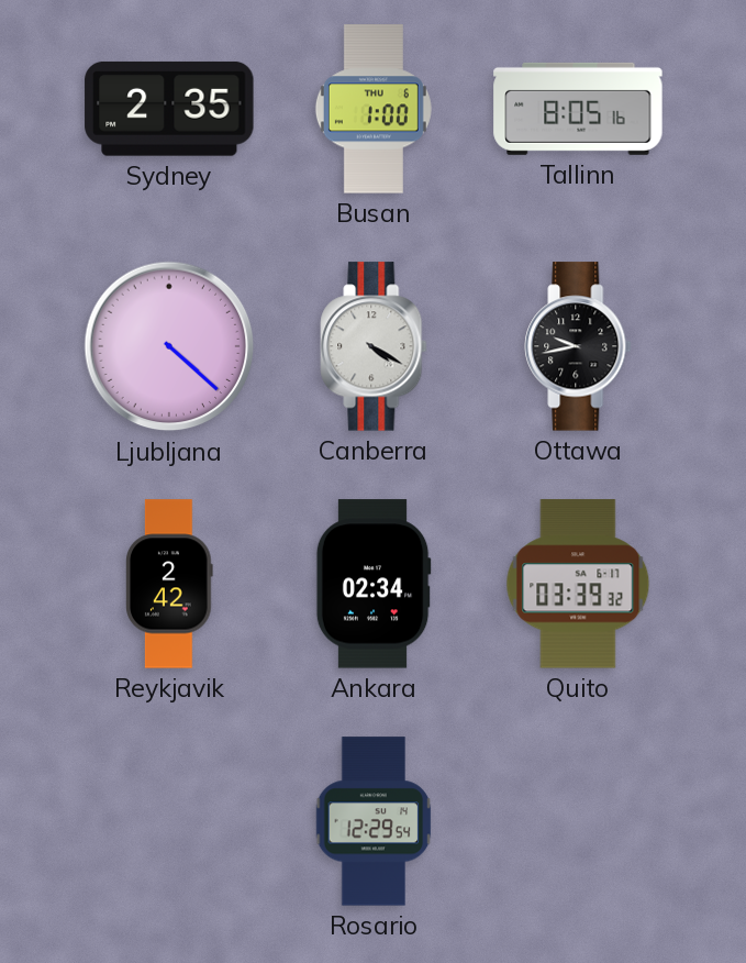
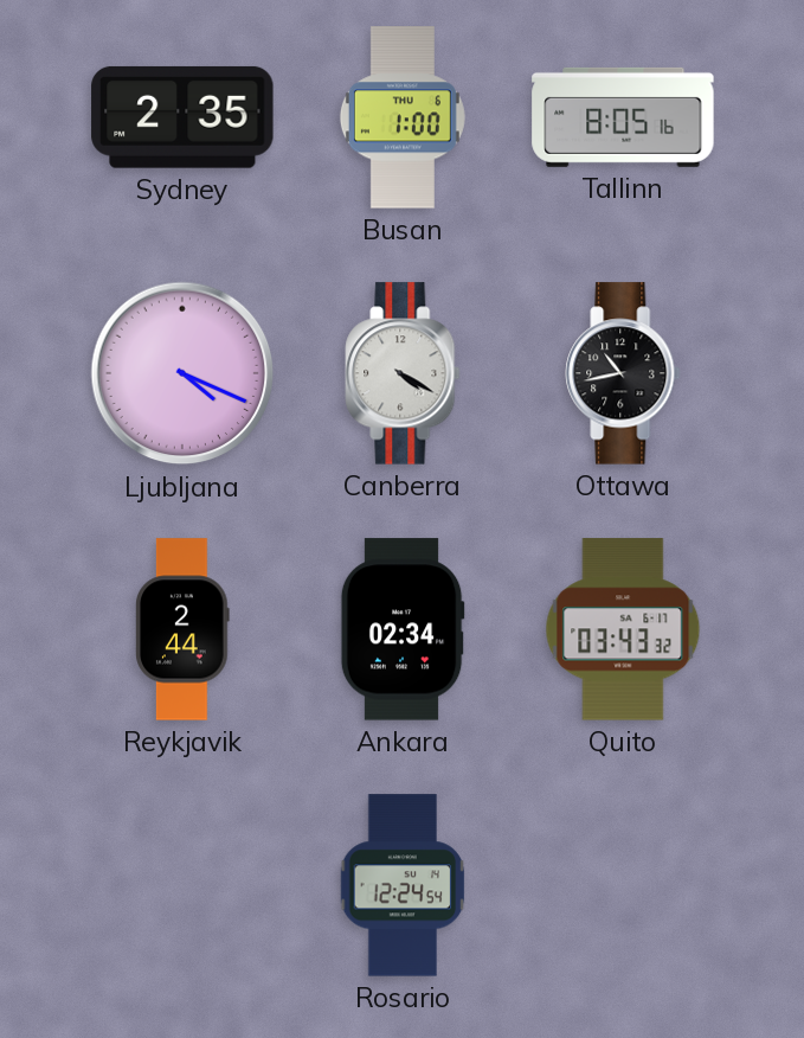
Ljubljana: 4:22 -> 4:19 (182, 373)
Ottawa: 9:43 -> 10:43 (623, 373)
Reykjavik: 2:42 -> 2:44 (182, 629)
Quito: 03:39 -> 03:43 (623, 629)
Rosario: 12:29 -> 12:24 (403, 885)
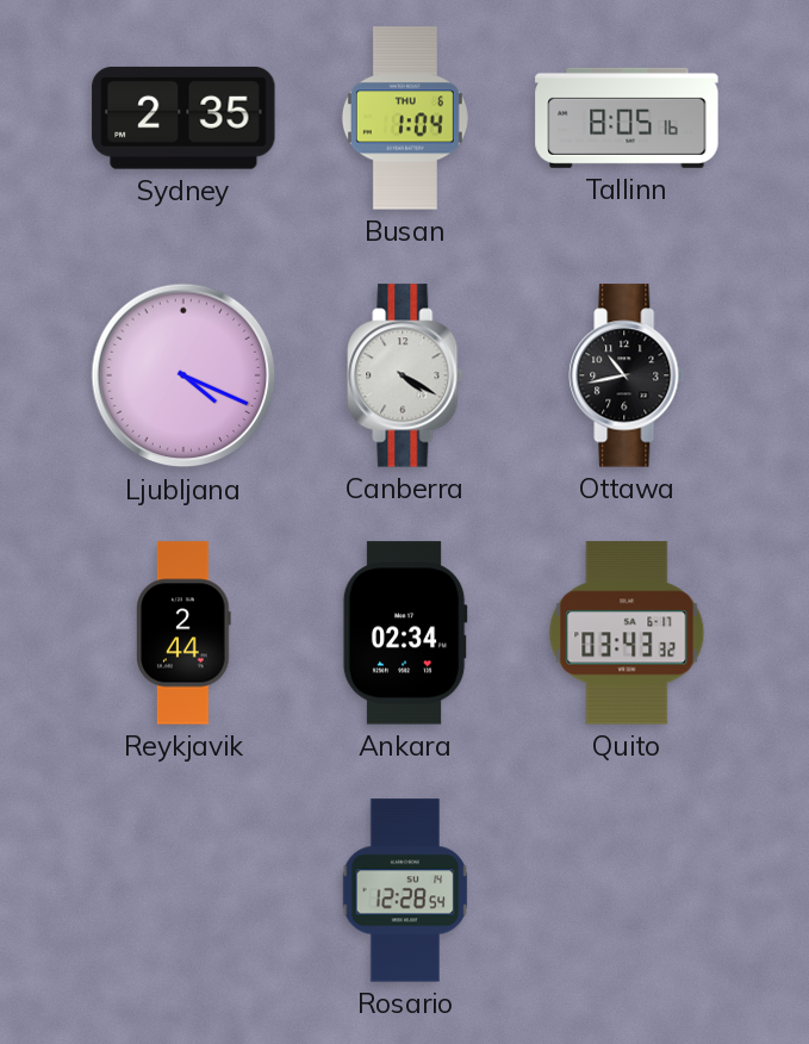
Busan: 1:00 -> 1:04 (405, 118)
Rosario: 12:24 -> 12:28 (405, 890)
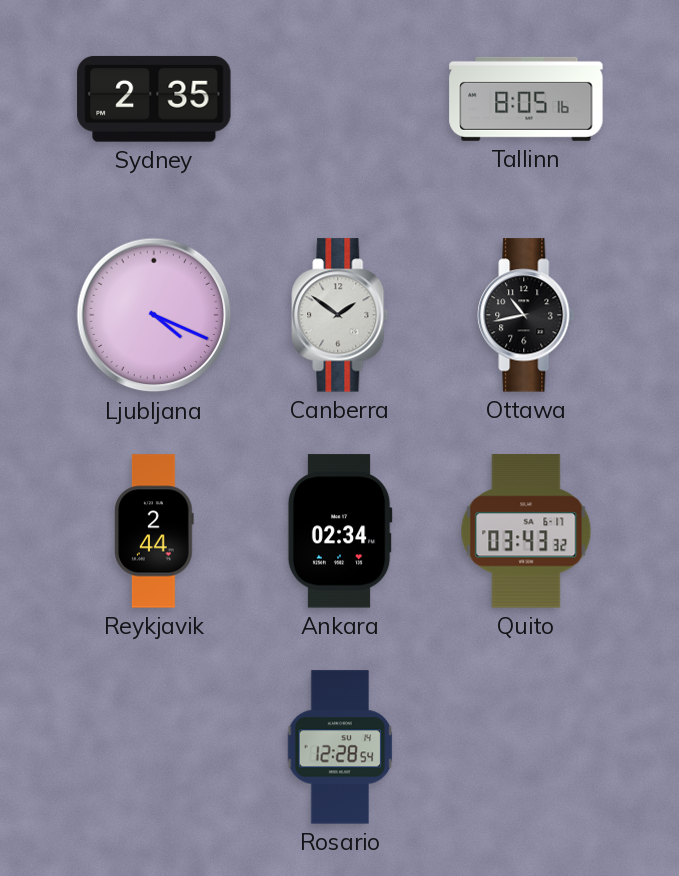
Busan: 1:04 -> none (405, 118)
Canberra: 4:20 -> 1:51 (340, 315)
